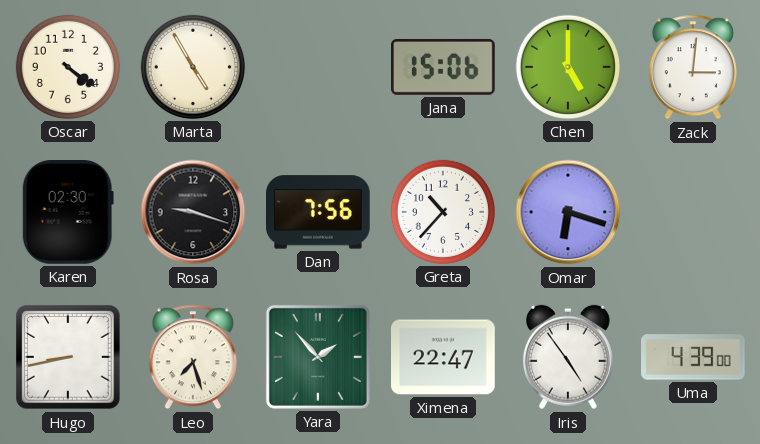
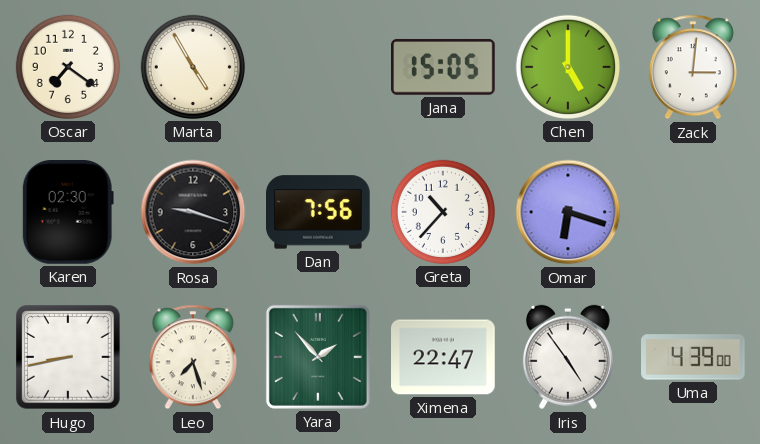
Oscar: 4:21 -> 7:21 (68, 67)
Jana: 15:06 -> 15:05 (444, 67)
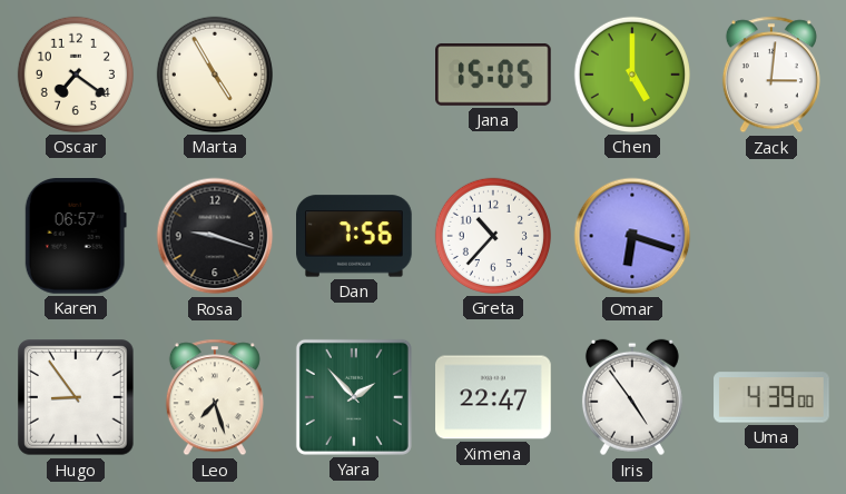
Karen: 02:30 -> 06:57 (76, 237)
Hugo: 8:43 -> 8:54 (76, 397)
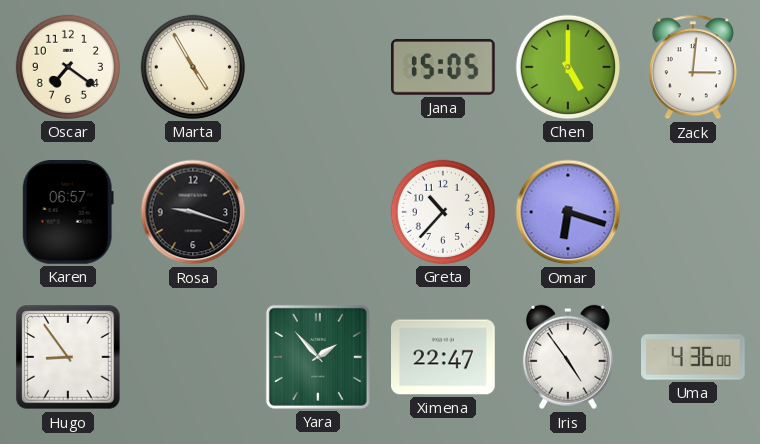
Dan: 7:56 -> none (355, 236)
Leo: 7:27 -> none (215, 397)
Uma: 4:39 -> 4:36 (693, 357)
